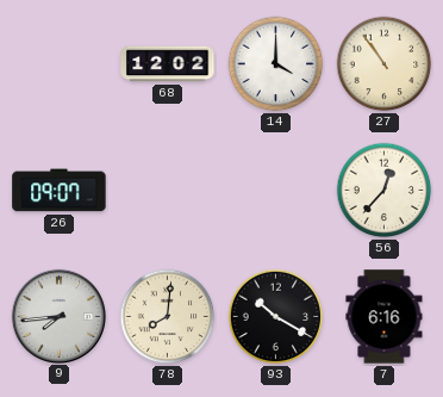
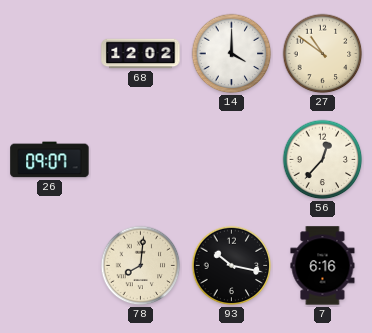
27: 10:54 -> 10:51 (323, 54)
9: 7:44 -> none (58, 316)
93: 10:20 -> 10:17 (232, 266)
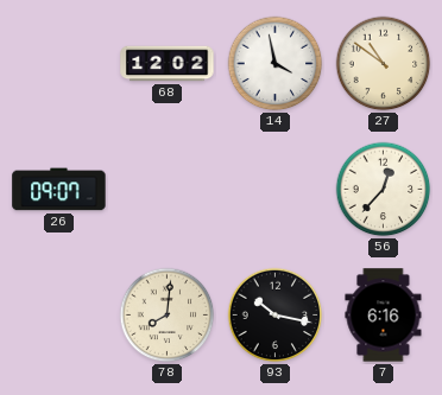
14: 4:00 -> 3:58 (276, 64)
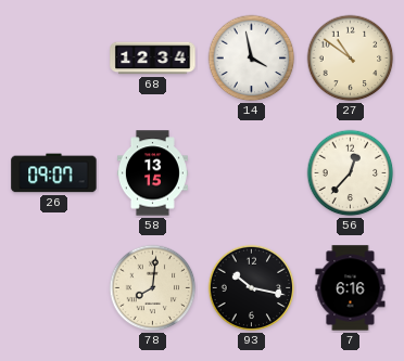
68: 12:02 -> 12:34 (153, 59)
58: none -> 13:15 (152, 173)
